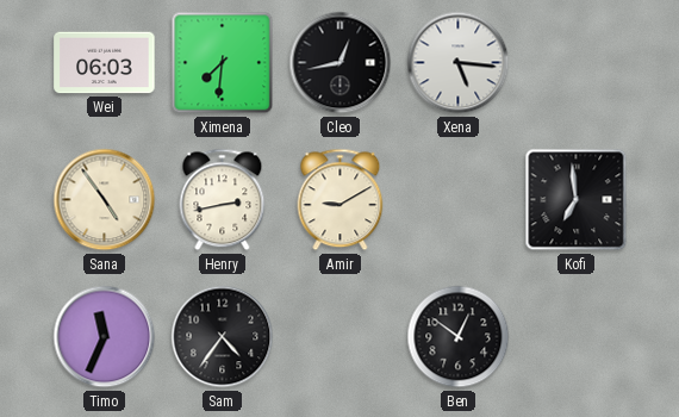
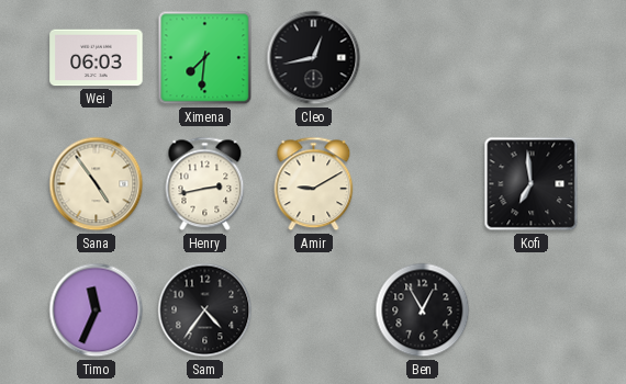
Xena: 5:16 -> none (459, 63)
Ben: 12:51 -> 12:55 (423, 310)
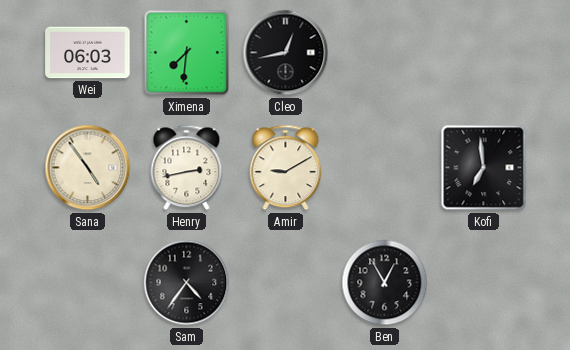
Timo: 11:34 -> none (97, 310)
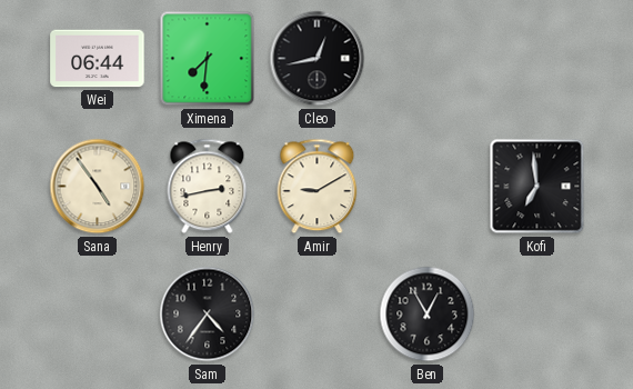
Wei: 06:03 -> 06:44 (98, 59)
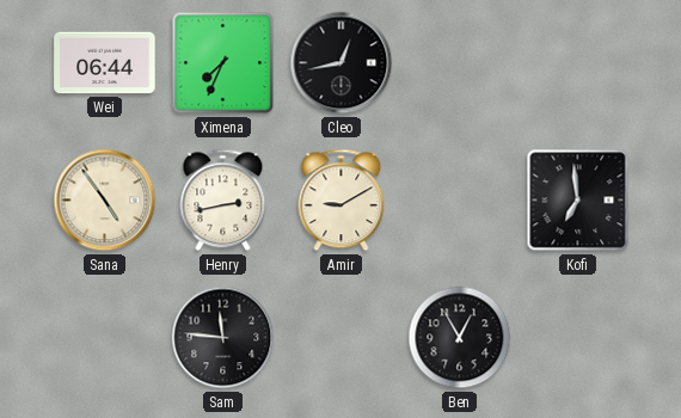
Ximena: 7:31 -> 7:34 (223, 63)
Sam: 4:36 -> 11:46 (223, 338)
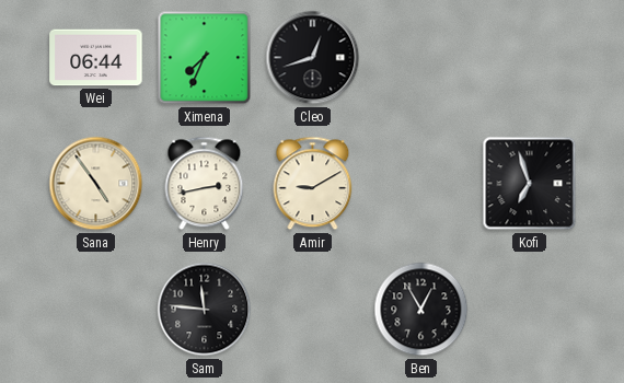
Cleo: 12:43 -> 12:42 (313, 58)
Kofi: 6:59 -> 6:57 (530, 184)
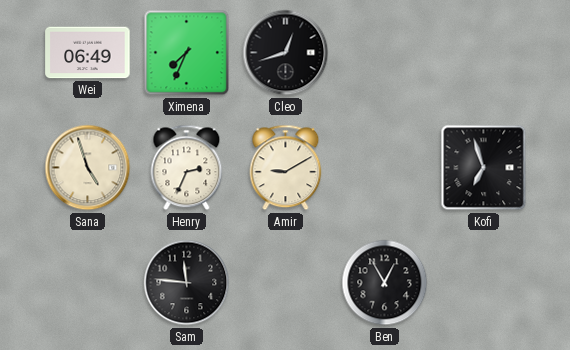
Wei: 06:44 -> 06:49 (88, 53)
Sana: 4:54 -> 4:57 (88, 168)
Henry: 2:43 -> 2:34 (187, 168)
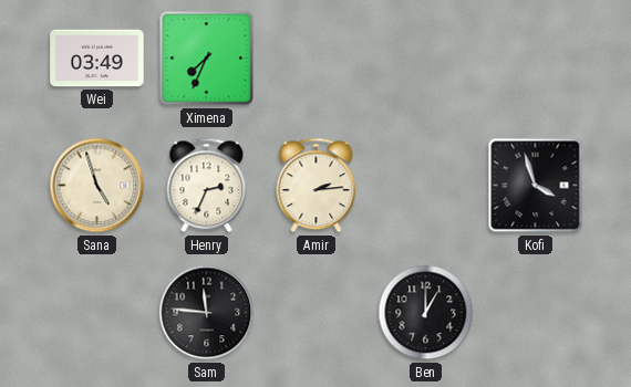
Wei: 06:49 -> 03:49 (97, 59)
Cleo: 12:42 -> none (286, 53)
Amir: 9:10 -> 2:14 (317, 186)
Kofi: 6:57 -> 3:57 (536, 186)
Ben: 12:55 -> 1:00 (426, 313)
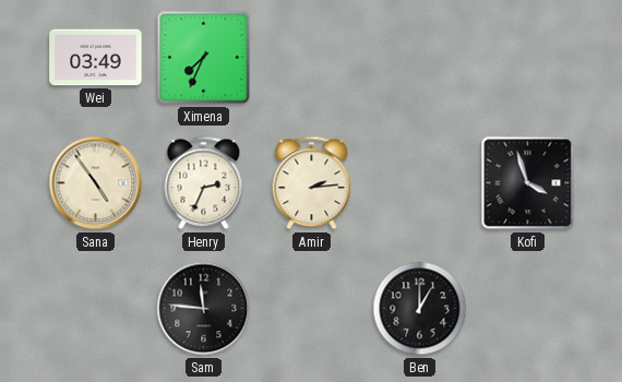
Sana: 4:57 -> 4:54 (96, 183)
